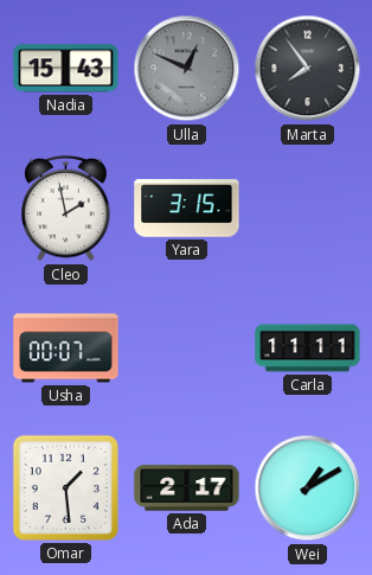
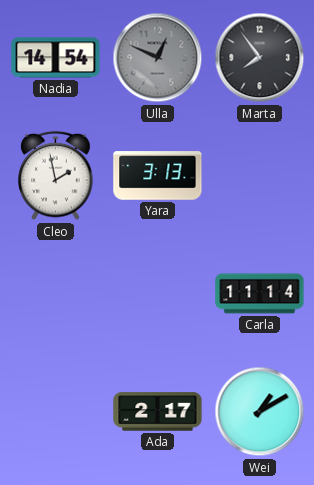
Nadia: 15:43 -> 14:54 (56, 58)
Yara: 3:15 -> 3:13 (158, 176)
Usha: 00:07 -> none (66, 349)
Carla: 11:11 -> 11:14 (260, 294)
Omar: 1:29 -> none (65, 487)
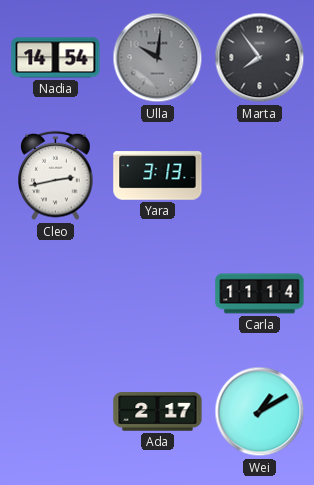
Ulla: 12:49 -> 10:01 (158, 58)
Cleo: 1:58 -> 2:43 (56, 176)
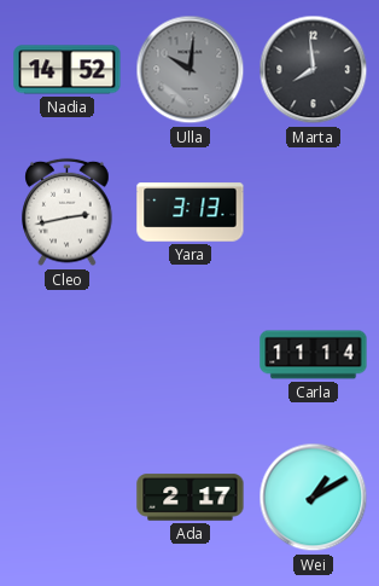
Nadia: 14:54 -> 14:52 (68, 70)
Marta: 7:54 -> 7:59 (314, 70)
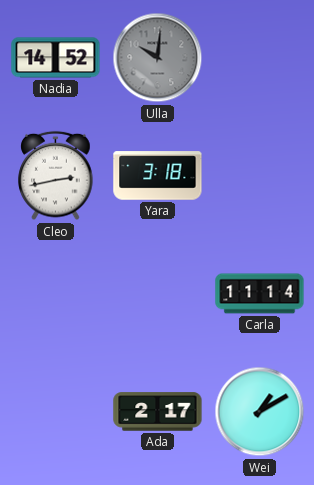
Marta: 7:59 -> none (314, 70)
Yara: 3:13 -> 3:18 (158, 176)
